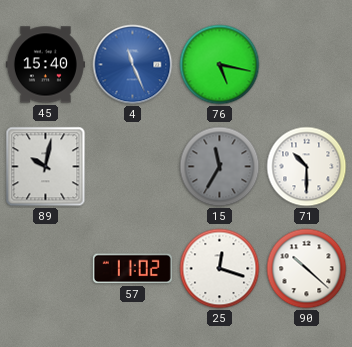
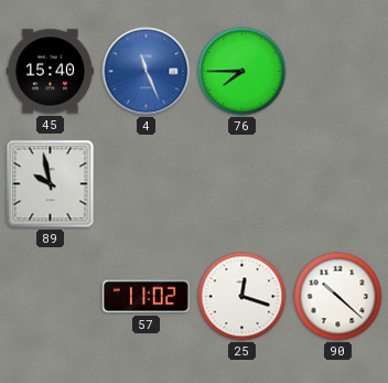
76: 5:17 -> 7:45 (242, 72)
89: 10:02 -> 9:58 (51, 184)
15: 11:35 -> none (220, 167)
71: 10:30 -> none (307, 167)
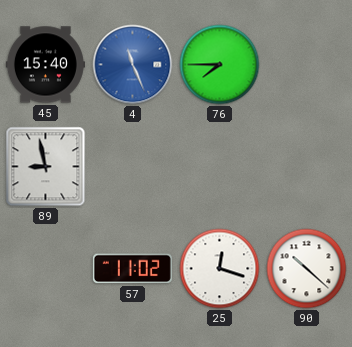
89: 9:58 -> 8:58 (46, 167)
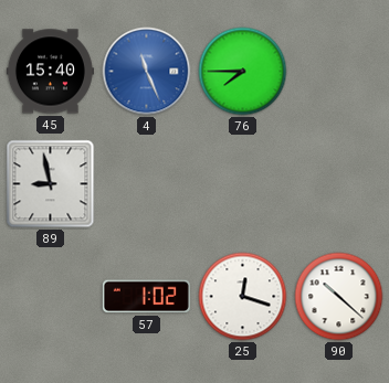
57: 11:02 -> 1:02 (146, 297)
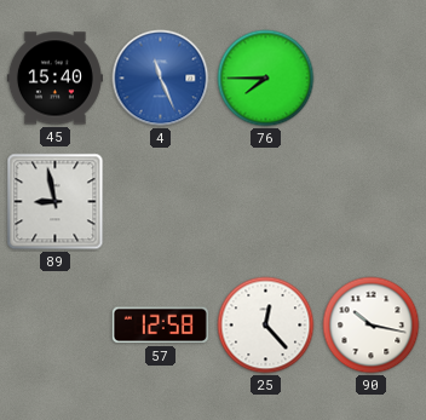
57: 1:02 -> 12:58 (160, 326)
25: 12:18 -> 12:23 (266, 326)
90: 10:22 -> 10:17 (372, 326)
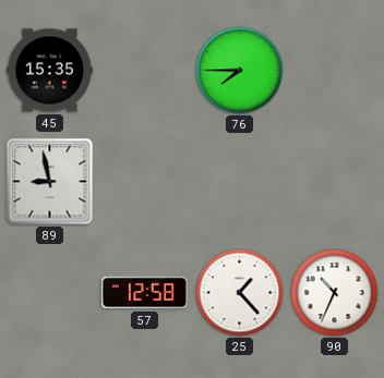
45: 15:40 -> 15:35 (49, 71)
4: 11:26 -> none (161, 79)
25: 12:23 -> 1:23 (240, 293)
90: 10:17 -> 10:34 (335, 293)
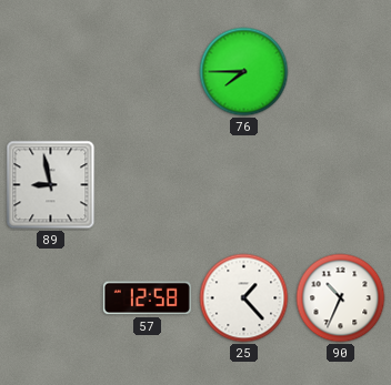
45: 15:35 -> none (49, 71)
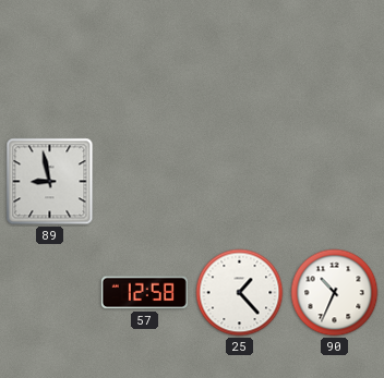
76: 7:45 -> none (244, 72)
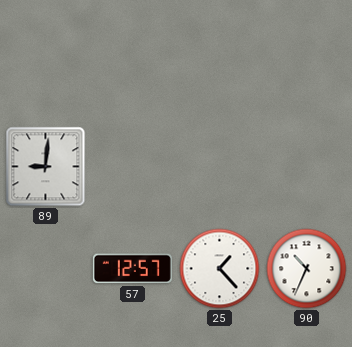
89: 8:58 -> 9:01 (46, 167)
57: 12:58 -> 12:57 (132, 269)
